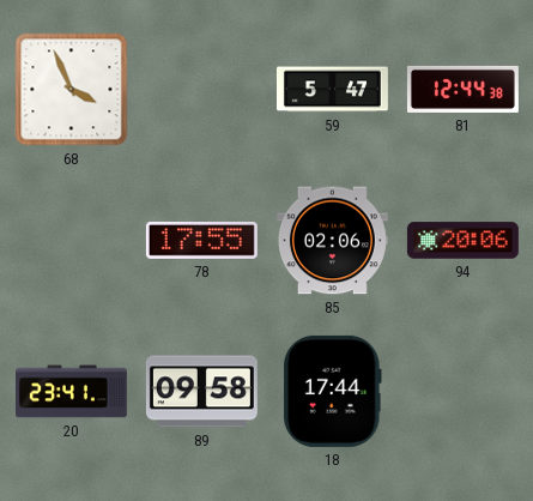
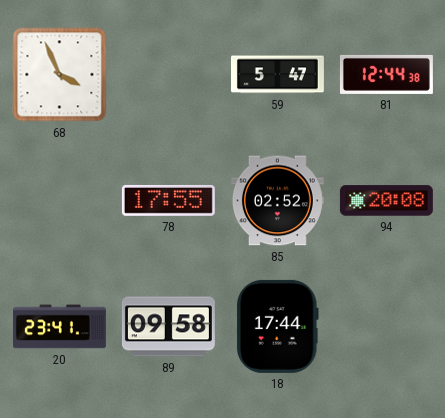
85: 02:06 -> 02:52 (277, 201)
94: 20:06 -> 20:08 (386, 201)
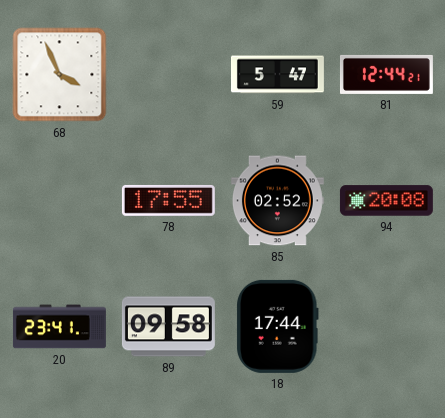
81: 12:44:38 -> 12:44:21 (386, 74)
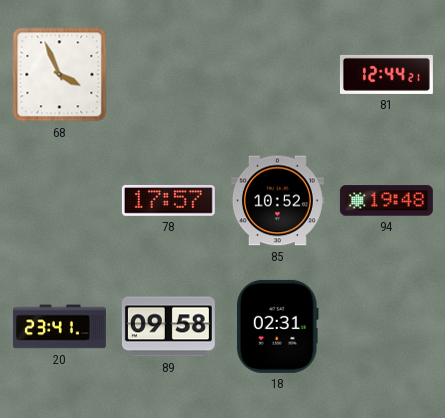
59: 5:47 -> none (277, 75)
78: 17:55 -> 17:57 (168, 201)
85: 02:52 -> 10:52 (277, 201)
94: 20:08 -> 19:48 (386, 201)
18: 17:44 -> 02:31 (278, 326)
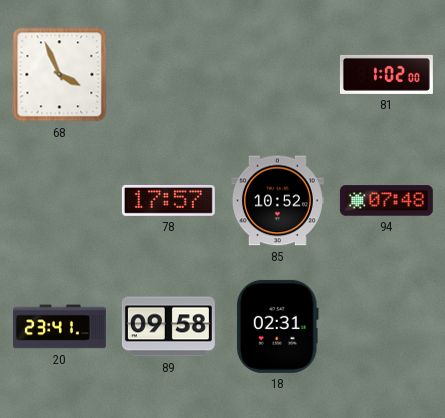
81: 12:44 -> 1:02 (386, 74)
94: 19:48 -> 07:48 (386, 201)
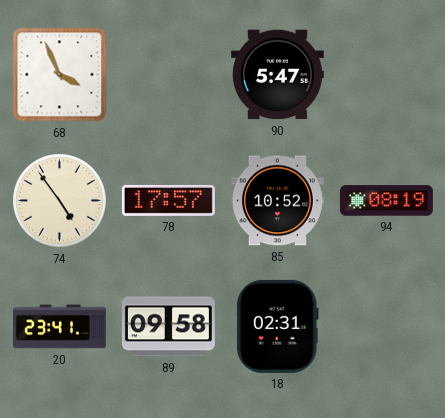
90: none -> 5:47 (277, 75)
81: 1:02 -> none (386, 74)
74: none -> 4:54 (60, 201)
94: 07:48 -> 08:19 (386, 201)
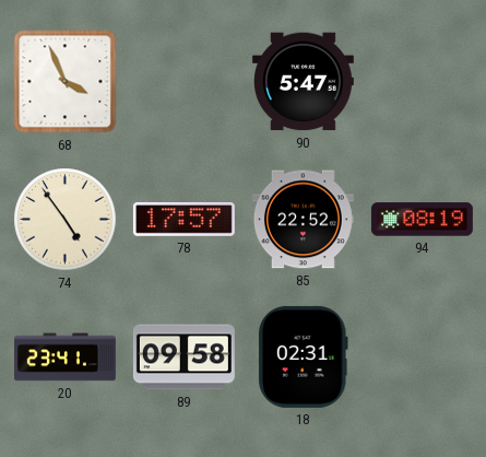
85: 10:52 -> 22:52 (303, 220)
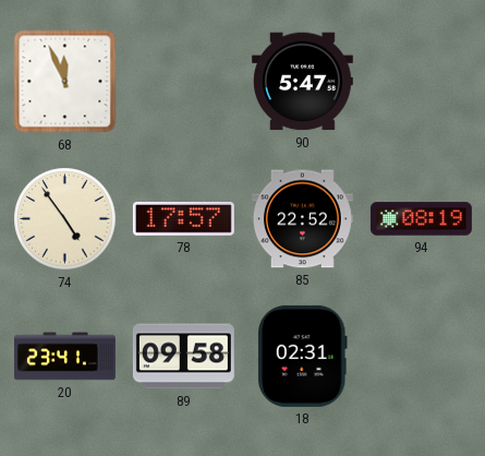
68: 3:56 -> 11:56 (65, 82)
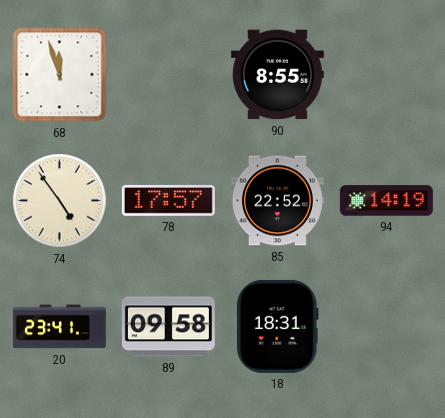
68: 11:56 -> 11:57 (60, 75)
90: 5:47 -> 8:55 (277, 75)
94: 08:19 -> 14:19 (386, 201)
18: 02:31 -> 18:31 (278, 326)
